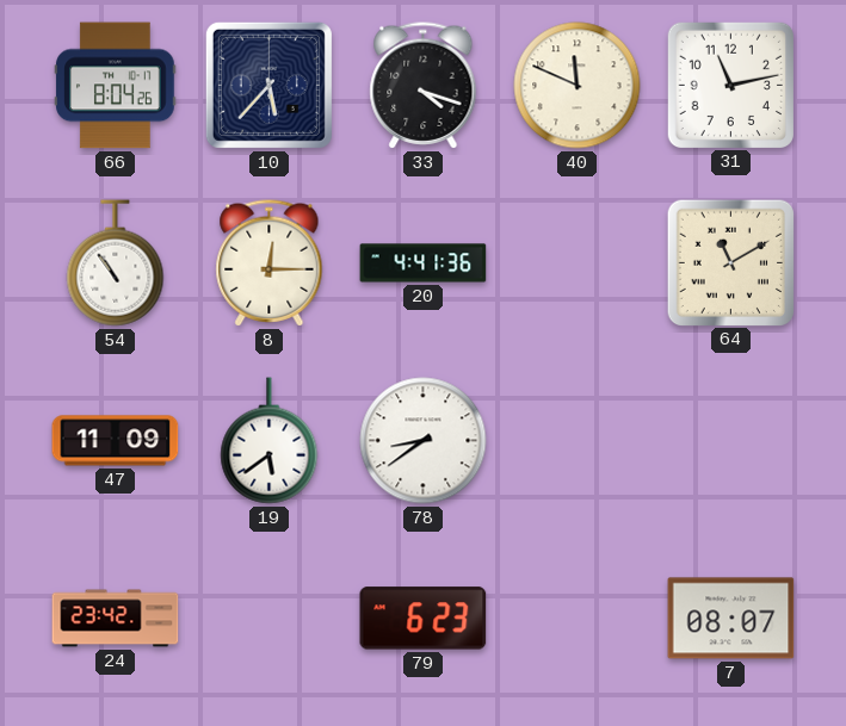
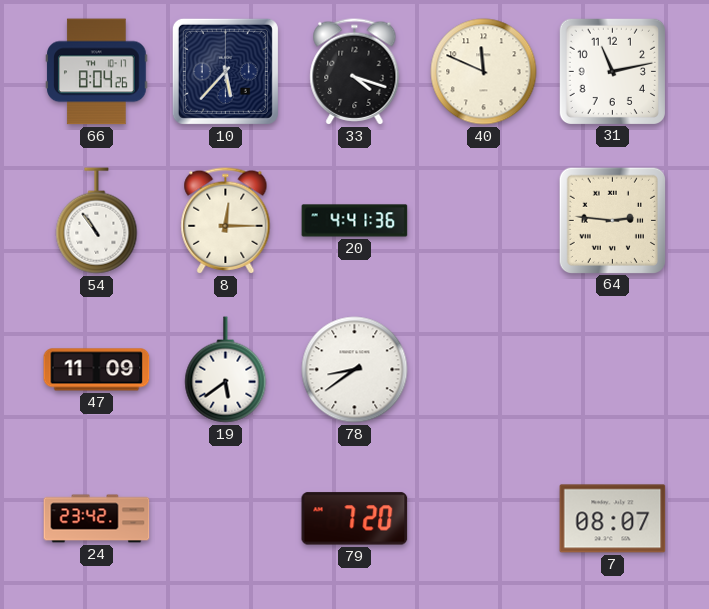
64: 11:10 -> 2:46 (612, 220)
79: 6:23 -> 7:20 (355, 519)
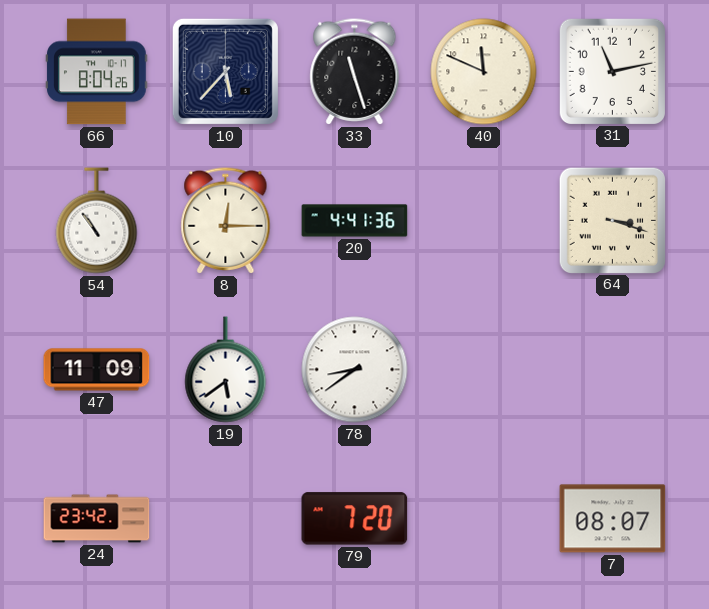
33: 4:18 -> 11:27 (355, 72)
64: 2:46 -> 3:18 (612, 220)
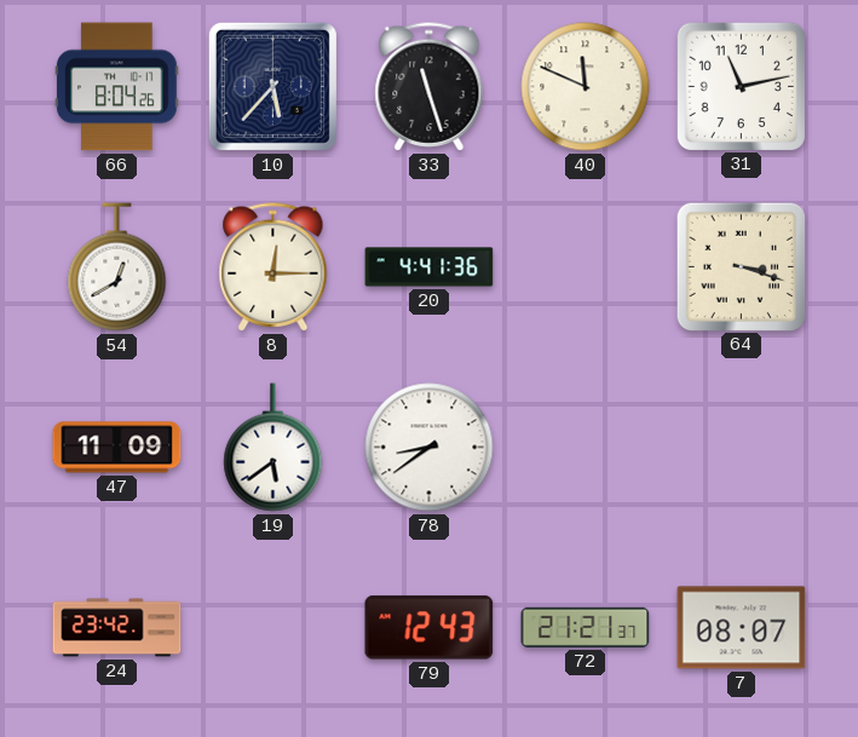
54: 10:54 -> 12:40 (117, 267)
79: 7:20 -> 12:43 (430, 628)
72: none -> 21:21 (586, 627)
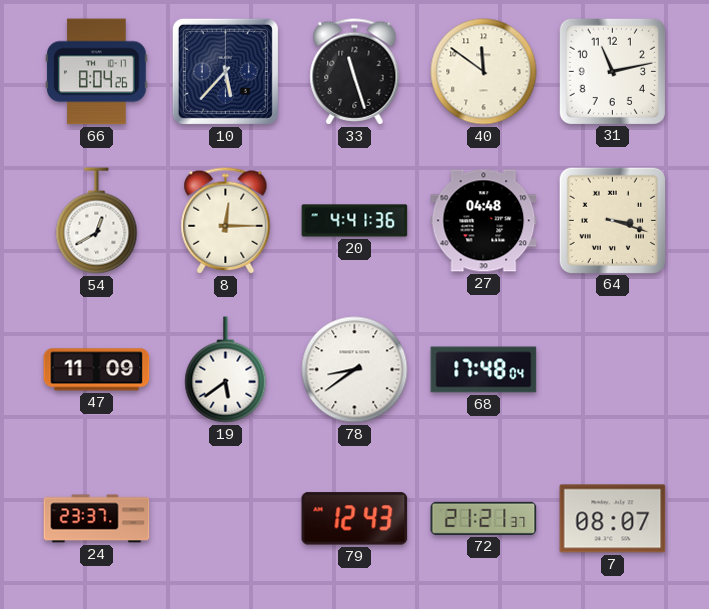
40: 11:49 -> 11:51 (484, 72)
27: none -> 04:48 (484, 221)
68: none -> 17:48 (484, 370)
24: 23:42 -> 23:37 (97, 519)
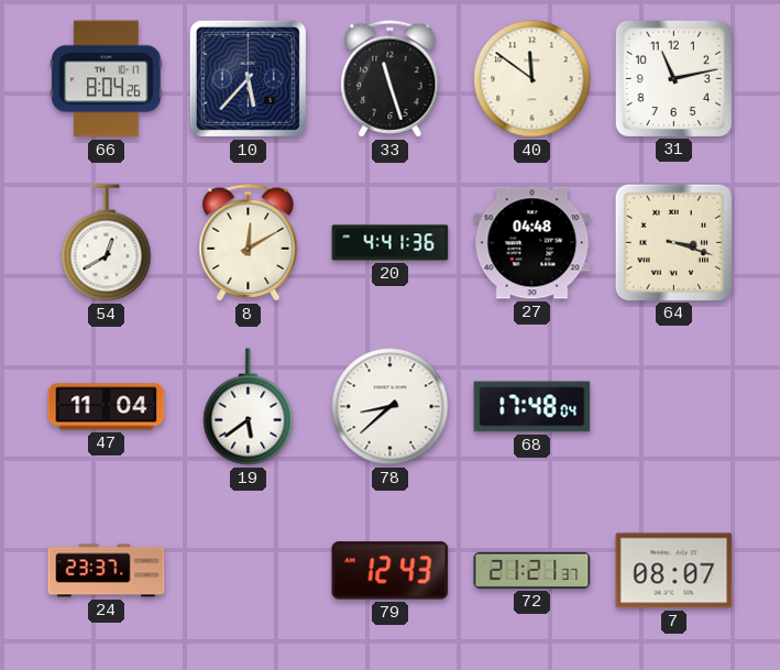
8: 12:15 -> 12:10 (249, 243)
47: 11:09 -> 11:04 (107, 407)
78: 8:39 -> 8:38 (391, 407)
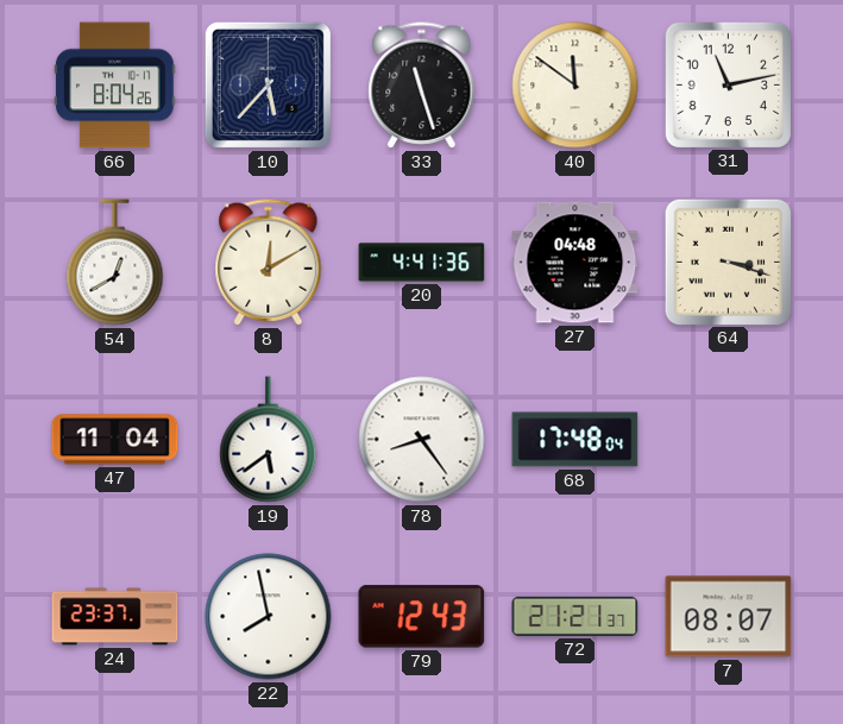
78: 8:38 -> 8:24 (422, 440)
22: none -> 7:58 (269, 617)
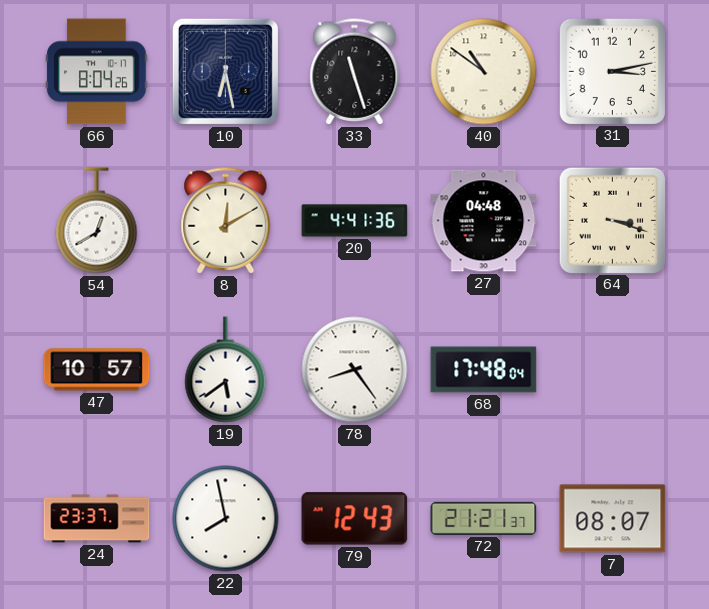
10: 5:37 -> 6:28 (225, 71)
40: 11:51 -> 10:51 (484, 72)
31: 11:13 -> 3:13 (612, 71)
47: 11:04 -> 10:57 (97, 370)
